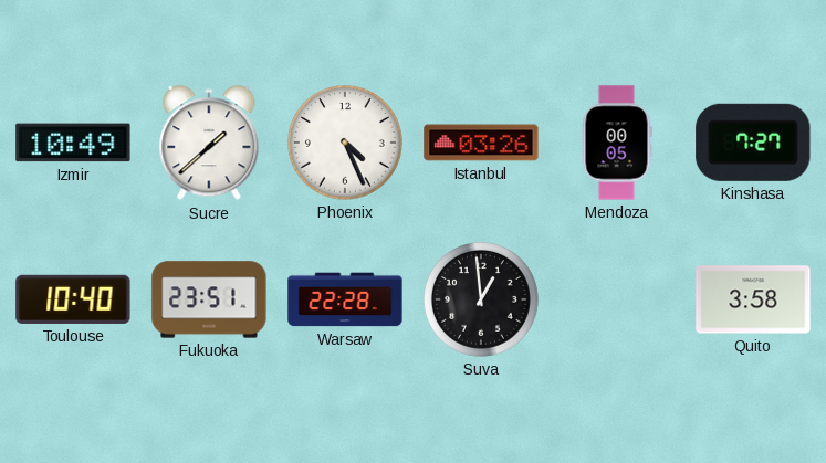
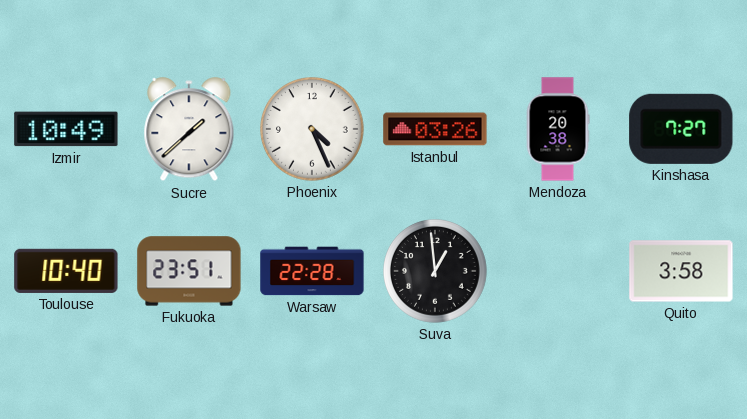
Mendoza: 00:05 -> 20:38 (558, 129)
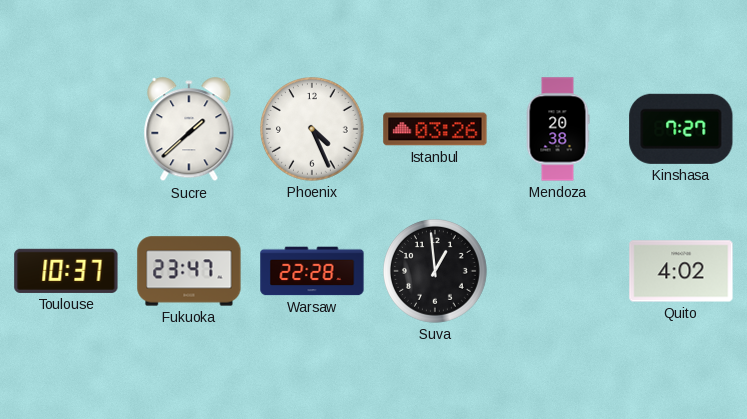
Izmir: 10:49 -> none (66, 129)
Toulouse: 10:40 -> 10:37 (66, 271)
Fukuoka: 23:51 -> 23:47 (189, 271)
Quito: 3:58 -> 4:02 (681, 271)
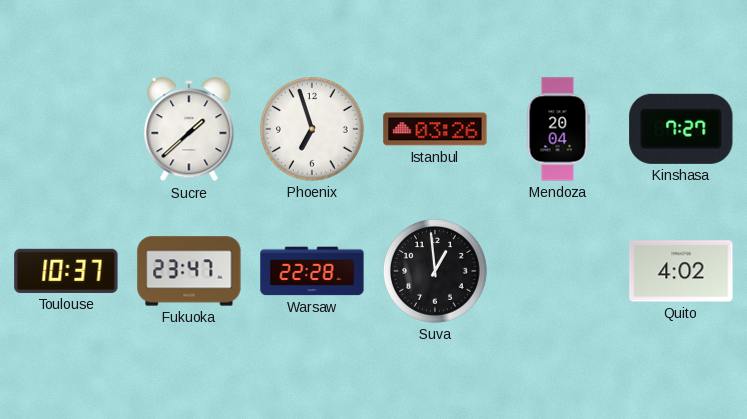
Phoenix: 4:26 -> 6:57 (313, 130)
Mendoza: 20:38 -> 20:04 (558, 129)
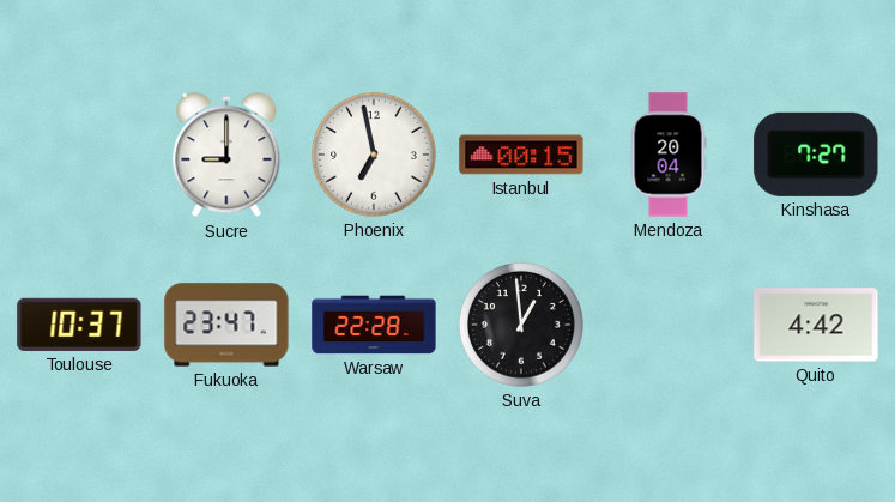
Sucre: 1:38 -> 9:00 (226, 156)
Phoenix: 6:57 -> 6:58 (375, 156)
Istanbul: 03:26 -> 00:15 (521, 155)
Quito: 4:02 -> 4:42 (816, 325)
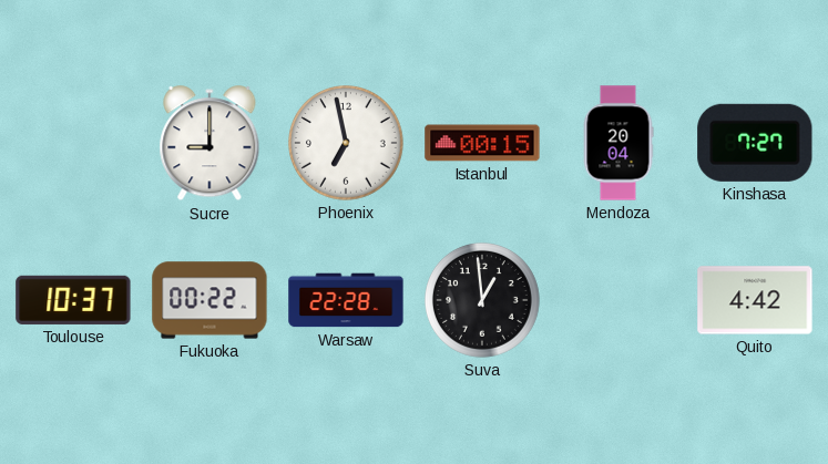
Fukuoka: 23:47 -> 00:22 (209, 300)
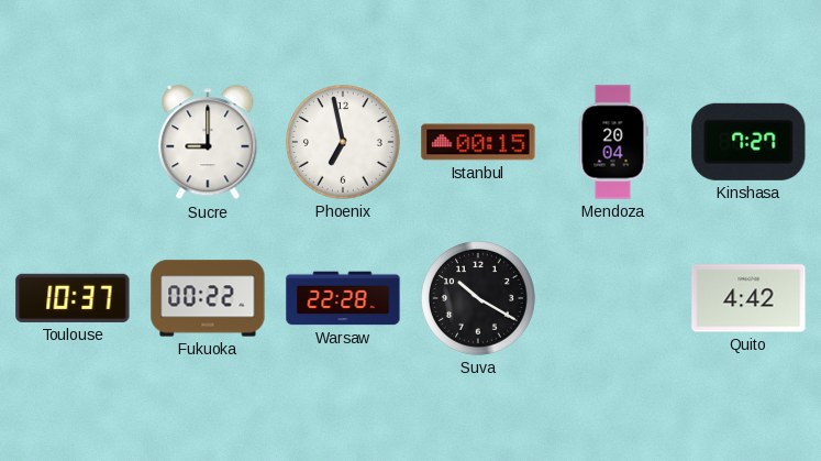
Suva: 12:59 -> 10:20 (479, 299)
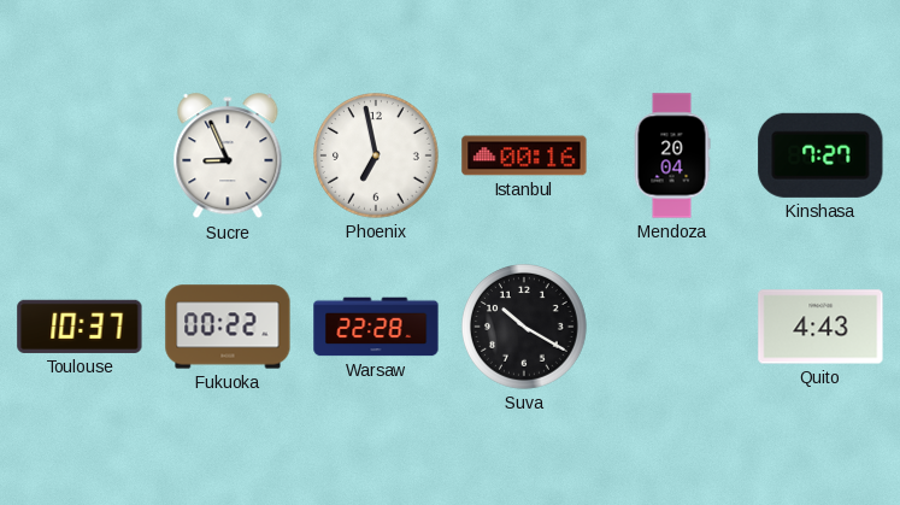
Sucre: 9:00 -> 8:56 (228, 157)
Istanbul: 00:15 -> 00:16 (524, 155)
Quito: 4:42 -> 4:43 (820, 327)
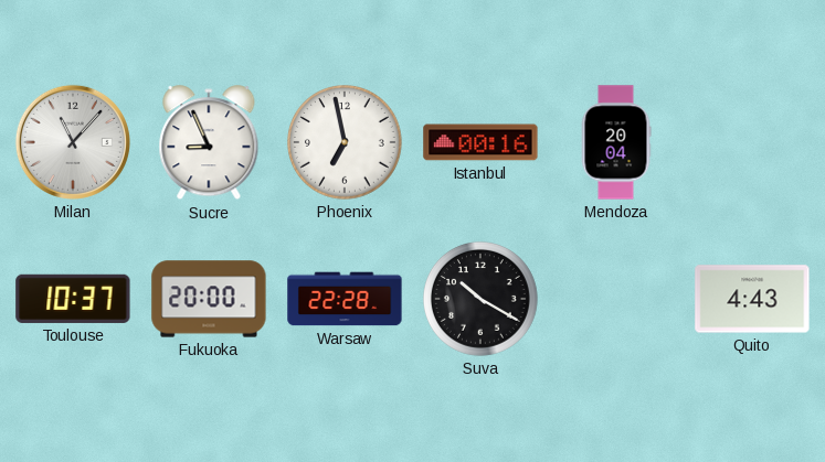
Milan: none -> 11:07 (73, 142)
Kinshasa: 7:27 -> none (820, 155)
Fukuoka: 00:22 -> 20:00 (209, 299)
